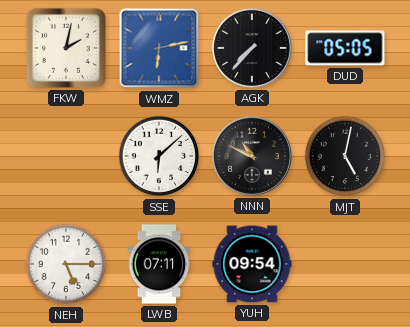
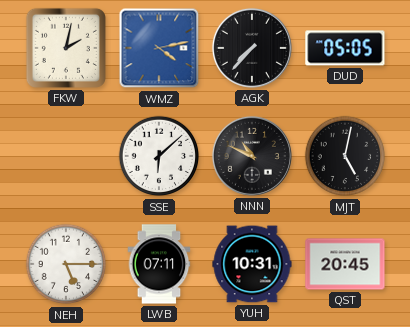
WMZ: 6:13 -> 4:13 (159, 48)
YUH: 09:54 -> 10:31 (252, 264)
QST: none -> 20:45 (345, 264)
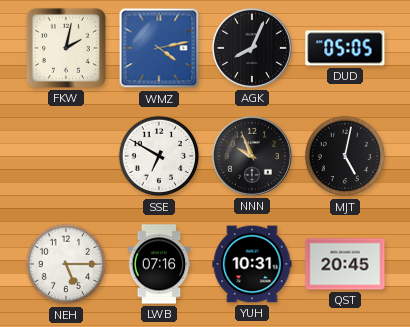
AGK: 7:37 -> 8:04 (252, 48)
SSE: 6:08 -> 6:50 (159, 156)
NNN: 10:49 -> 9:56 (252, 156)
LWB: 07:11 -> 07:16 (159, 264)
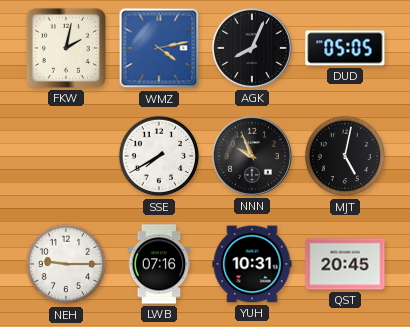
SSE: 6:50 -> 7:40 (159, 156)
NEH: 5:15 -> 9:15 (66, 264)
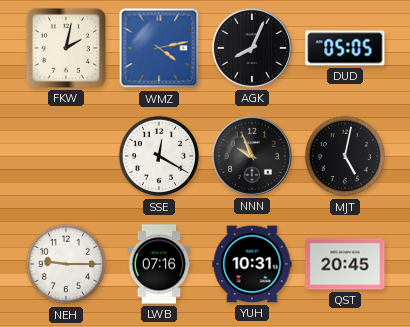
SSE: 7:40 -> 12:20 (159, 156)
